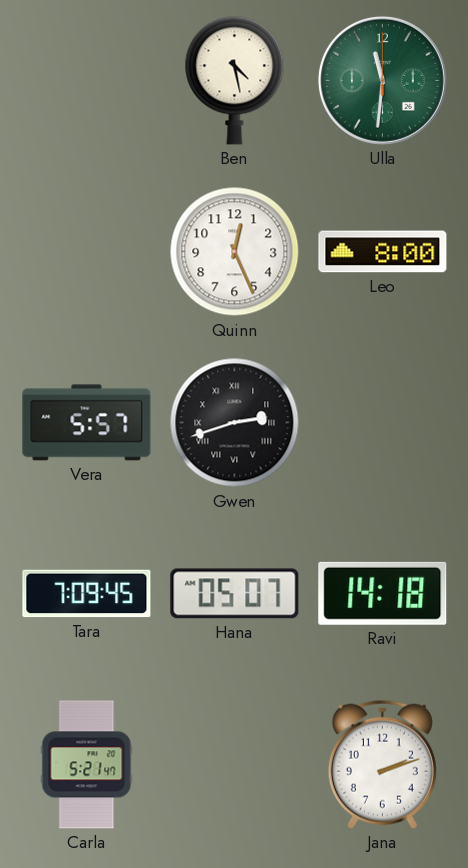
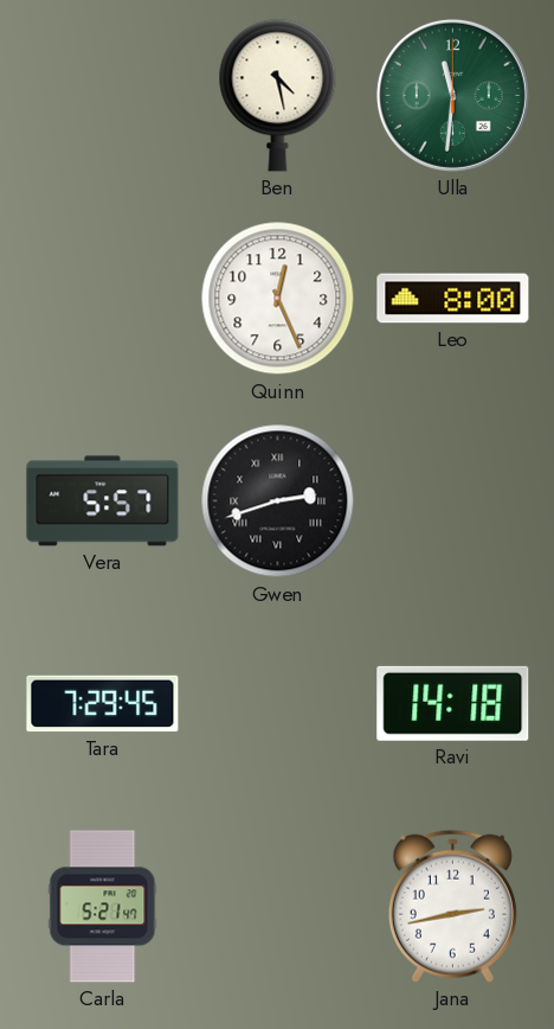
Tara: 7:09 -> 7:29 (103, 704)
Hana: 05:07 -> none (235, 594)
Jana: 2:12 -> 2:43 (452, 906)
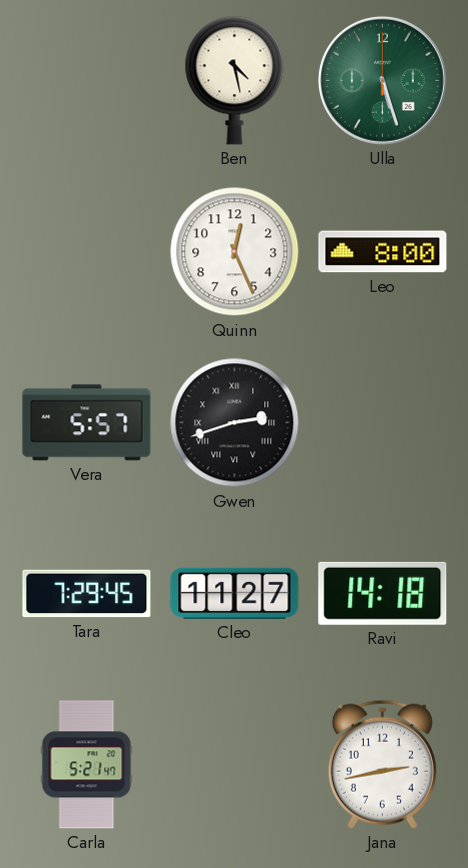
Ulla: 11:31 -> 5:27 (382, 80)
Cleo: none -> 11:27 (235, 593)
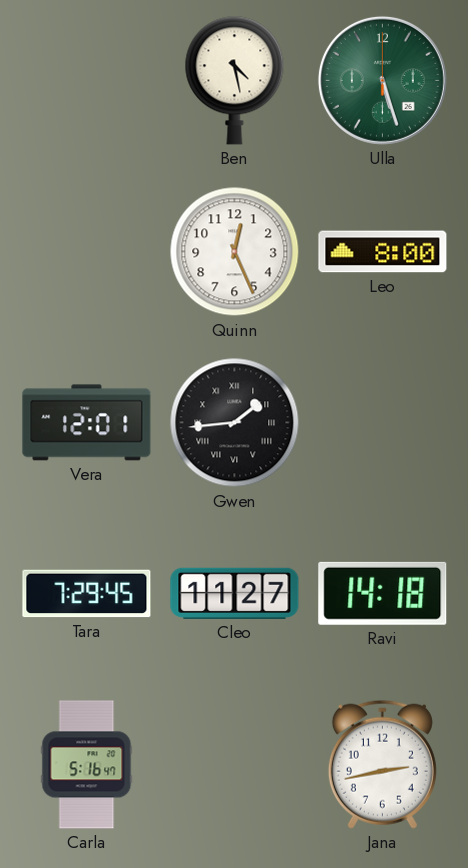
Vera: 5:57 -> 12:01 (87, 423)
Gwen: 2:42 -> 1:44 (235, 423)
Carla: 5:21 -> 5:16 (87, 765)
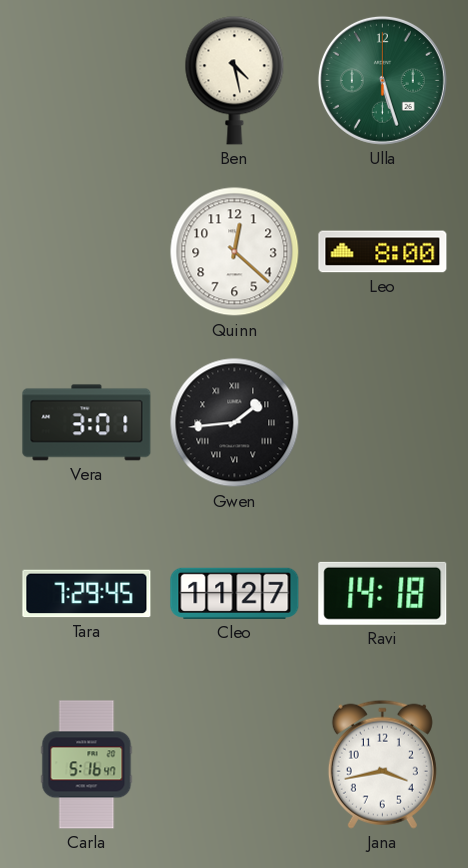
Quinn: 12:26 -> 12:22 (235, 252)
Vera: 12:01 -> 3:01 (87, 423)
Jana: 2:43 -> 3:43 (382, 764)
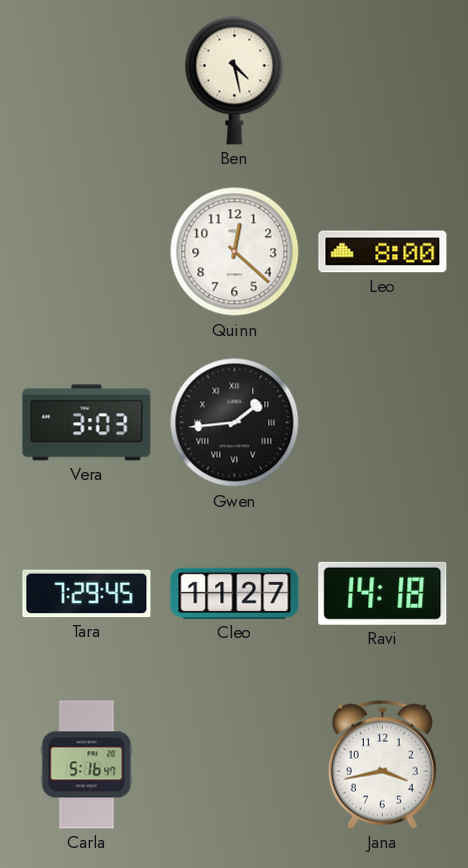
Ulla: 5:27 -> none (382, 80)
Vera: 3:01 -> 3:03 (87, 423)
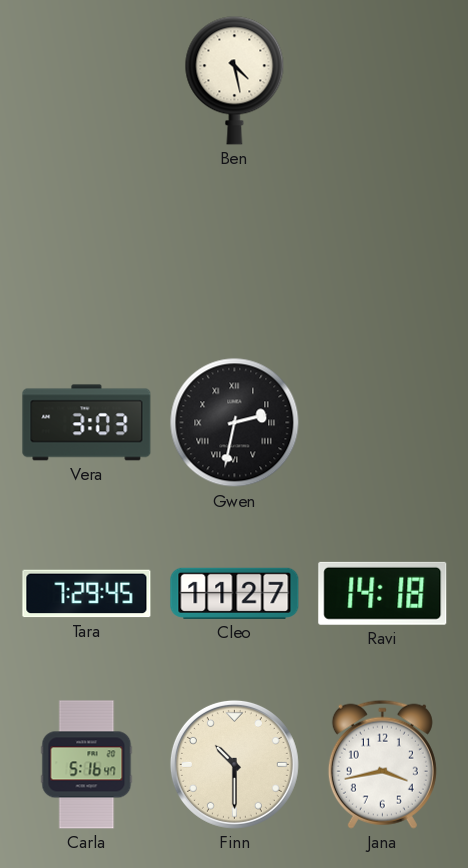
Quinn: 12:22 -> none (235, 252)
Leo: 8:00 -> none (383, 252)
Gwen: 1:44 -> 2:32 (235, 423)
Finn: none -> 10:30 (234, 764)
